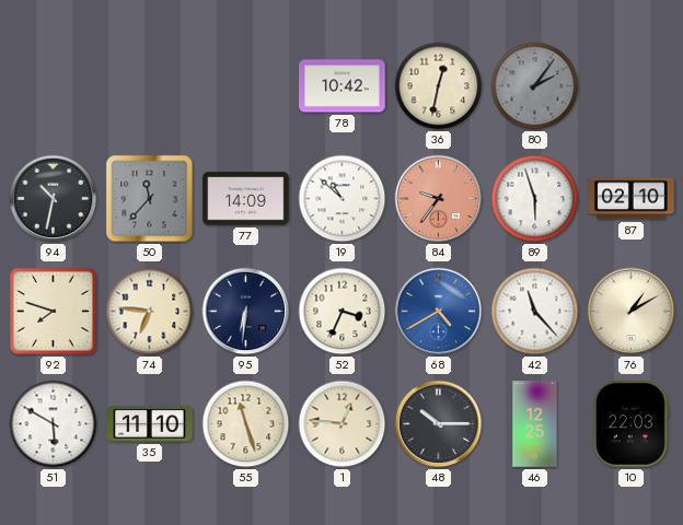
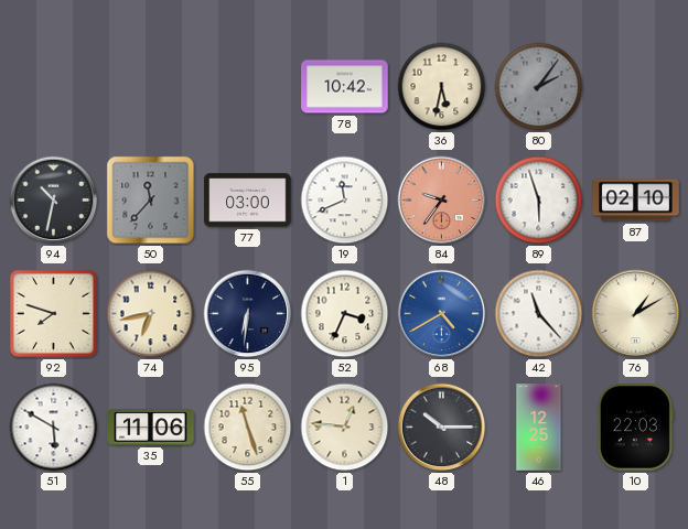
36: 12:32 -> 5:32 (442, 87)
77: 14:09 -> 03:00 (248, 201)
19: 10:52 -> 11:41 (345, 201)
74: 6:46 -> 6:43 (151, 314)
35: 11:10 -> 11:06 (151, 428)
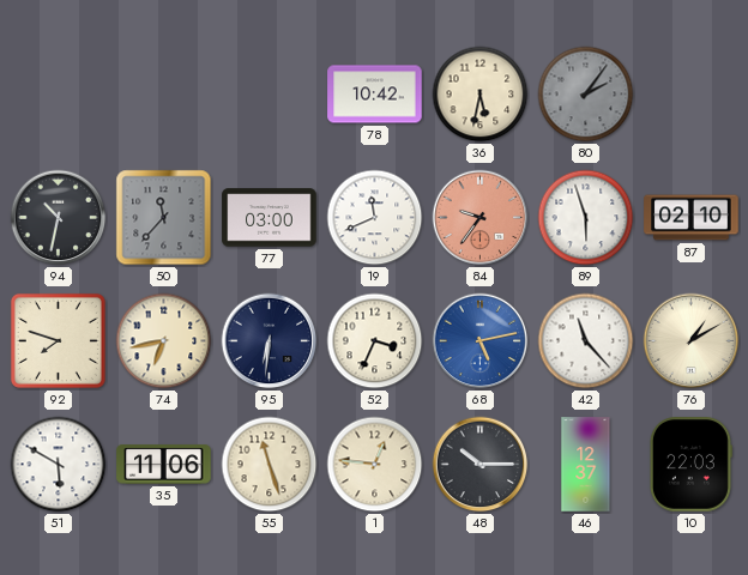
68: 4:40 -> 5:13 (481, 341)
46: 12:25 -> 12:37 (586, 465)
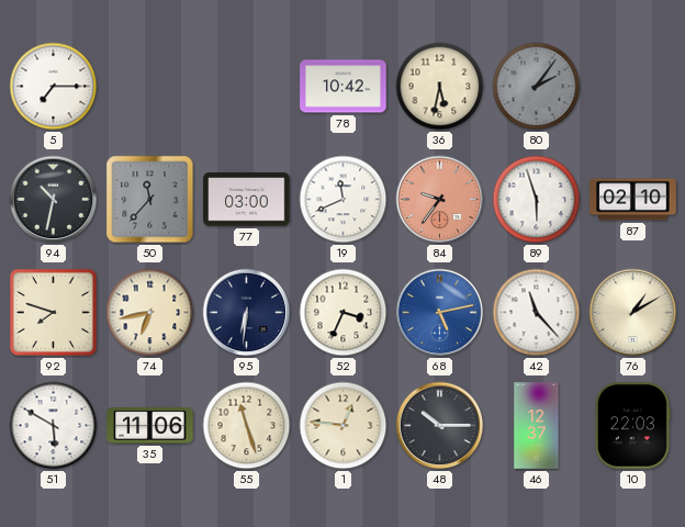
5: none -> 7:15 (54, 87)
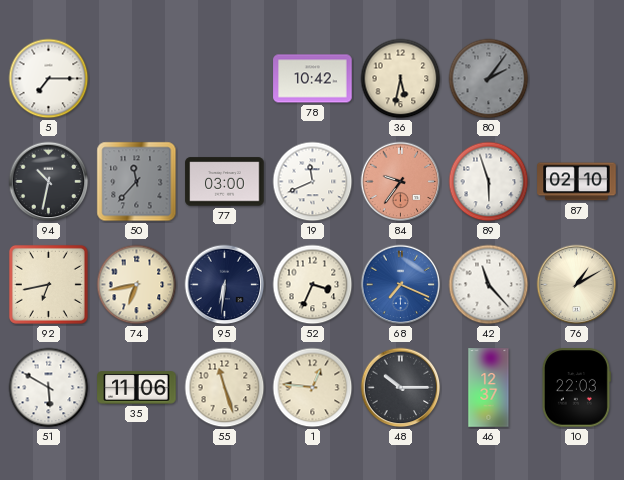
92: 7:48 -> 6:43 (48, 284)
68: 5:13 -> 7:19 (401, 285)
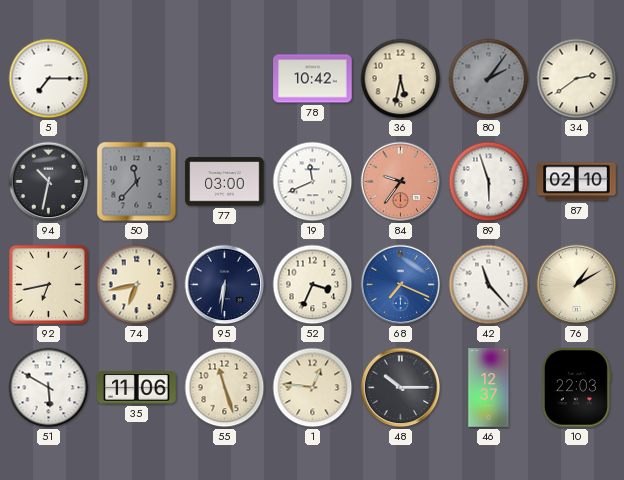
34: none -> 2:39 (577, 79)
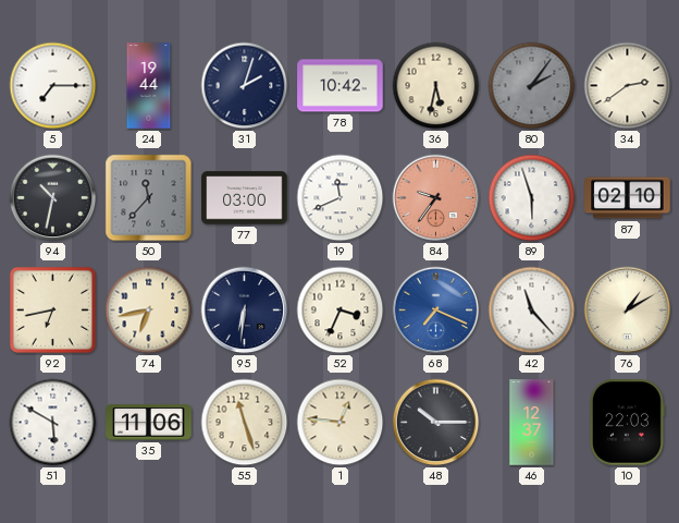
24: none -> 19:44 (149, 86)
31: none -> 2:03 (245, 86)
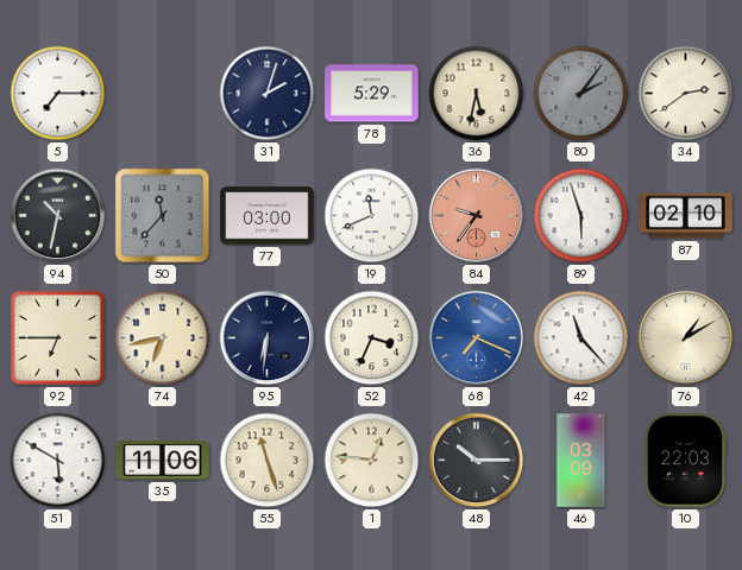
24: 19:44 -> none (149, 86)
78: 10:42 -> 5:29 (372, 94)
92: 6:43 -> 6:45 (57, 337)
46: 12:37 -> 03:09 (581, 461)
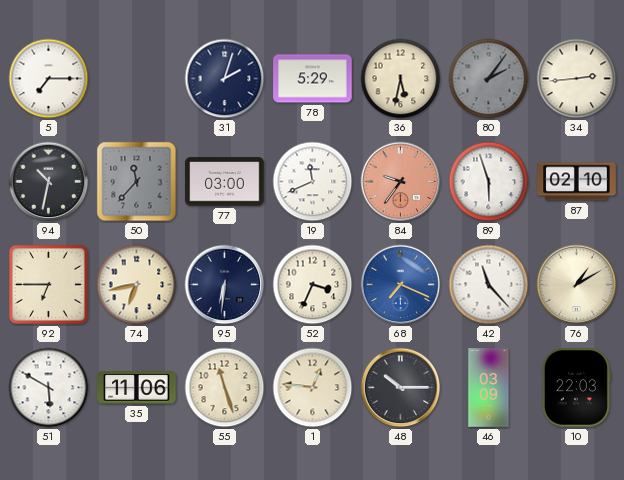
34: 2:39 -> 2:44 (577, 79)
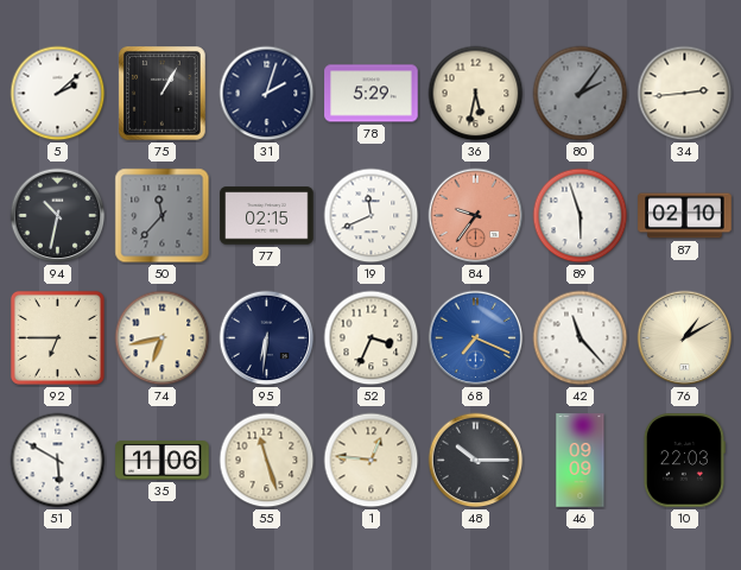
5: 7:15 -> 2:08 (58, 94)
75: none -> 1:05 (163, 94)
77: 03:00 -> 02:15 (267, 216)
46: 03:09 -> 09:09 (581, 461)
